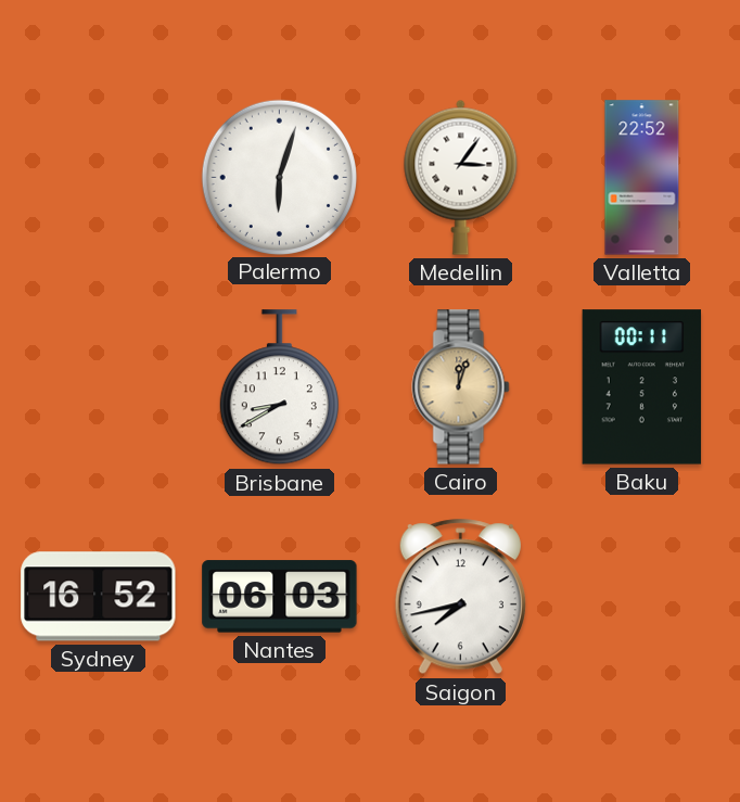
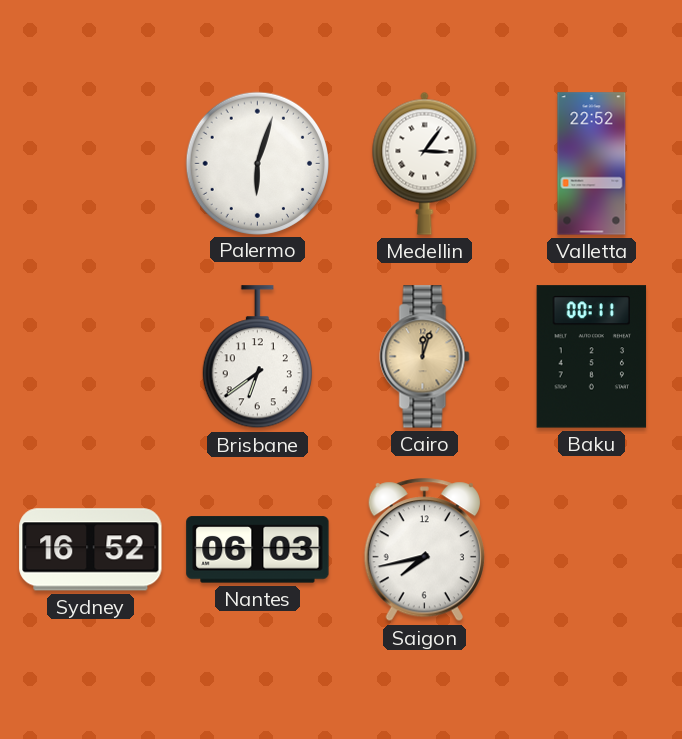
Brisbane: 8:40 -> 6:39 (257, 357)
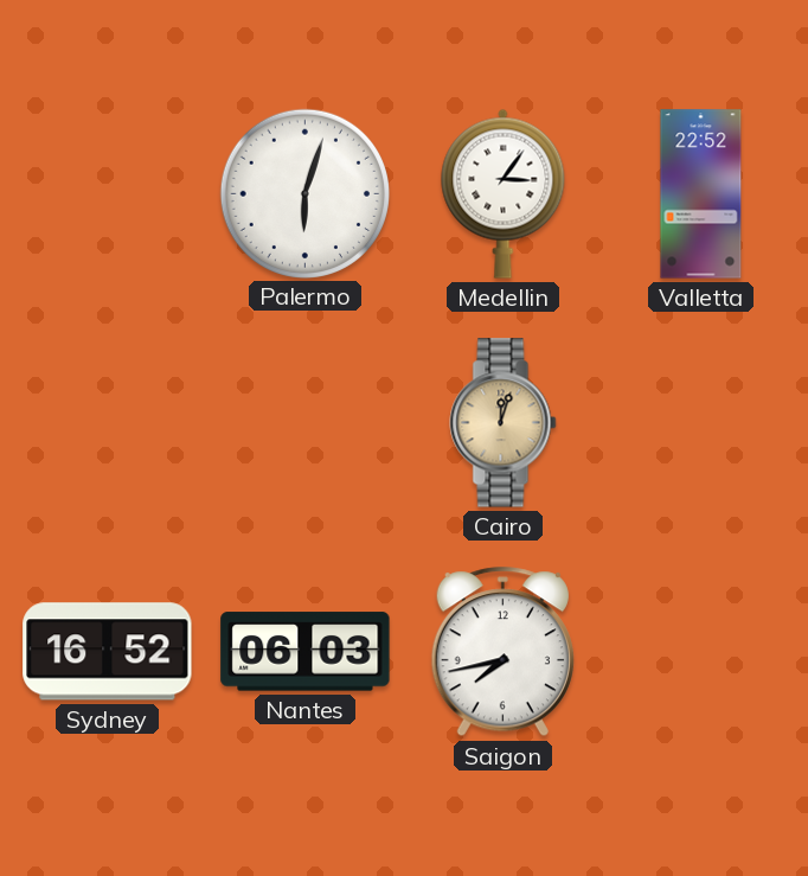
Brisbane: 6:39 -> none (257, 357)
Baku: 00:11 -> none (592, 357)
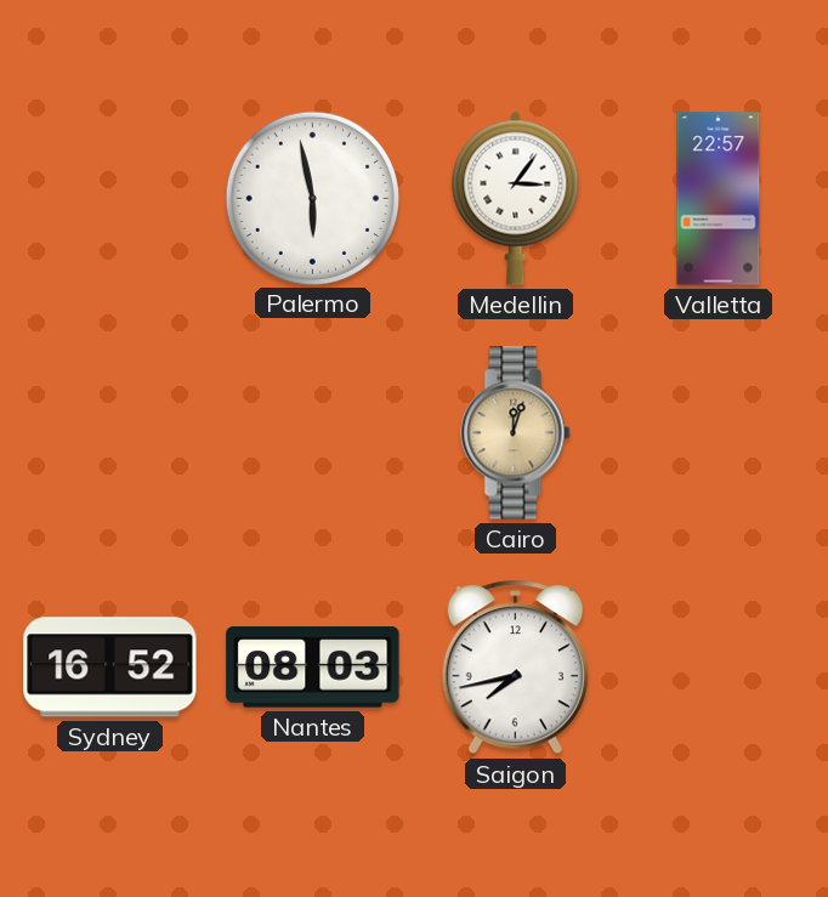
Palermo: 6:03 -> 5:58 (312, 198)
Valletta: 22:52 -> 22:57 (719, 199)
Nantes: 06:03 -> 08:03 (313, 668)
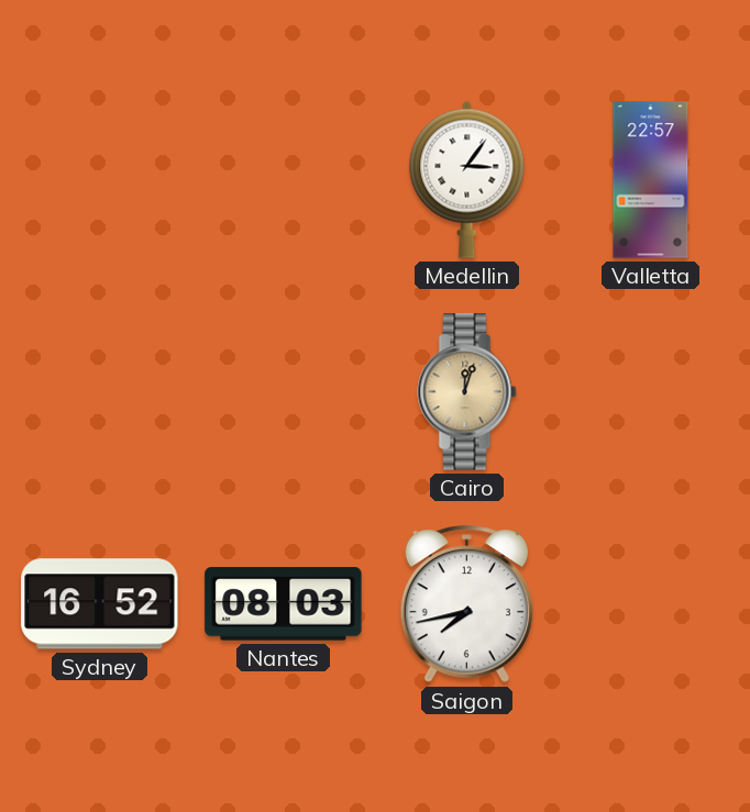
Palermo: 5:58 -> none (312, 198)
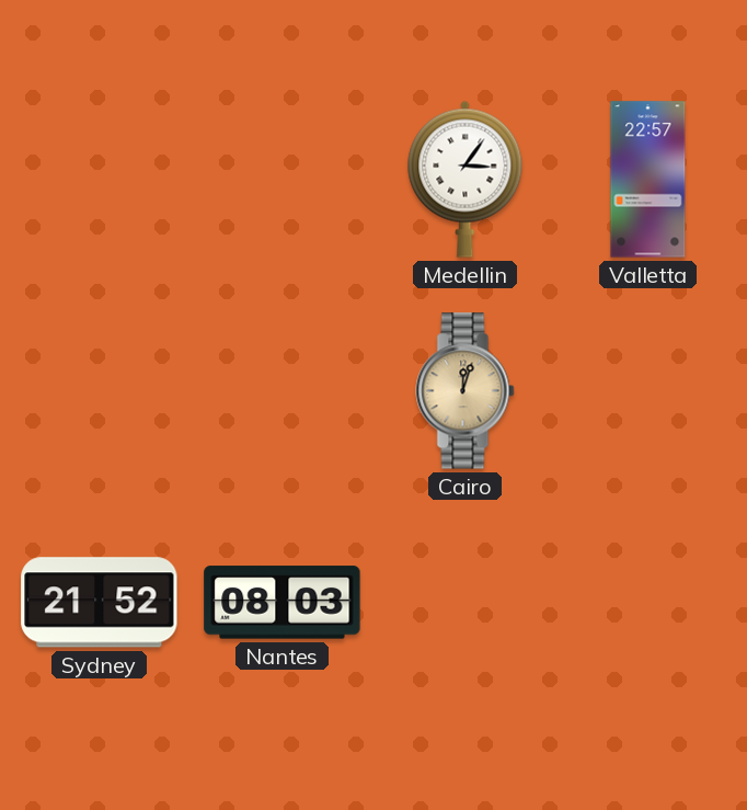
Sydney: 16:52 -> 21:52 (100, 603)
Saigon: 7:43 -> none (466, 604)
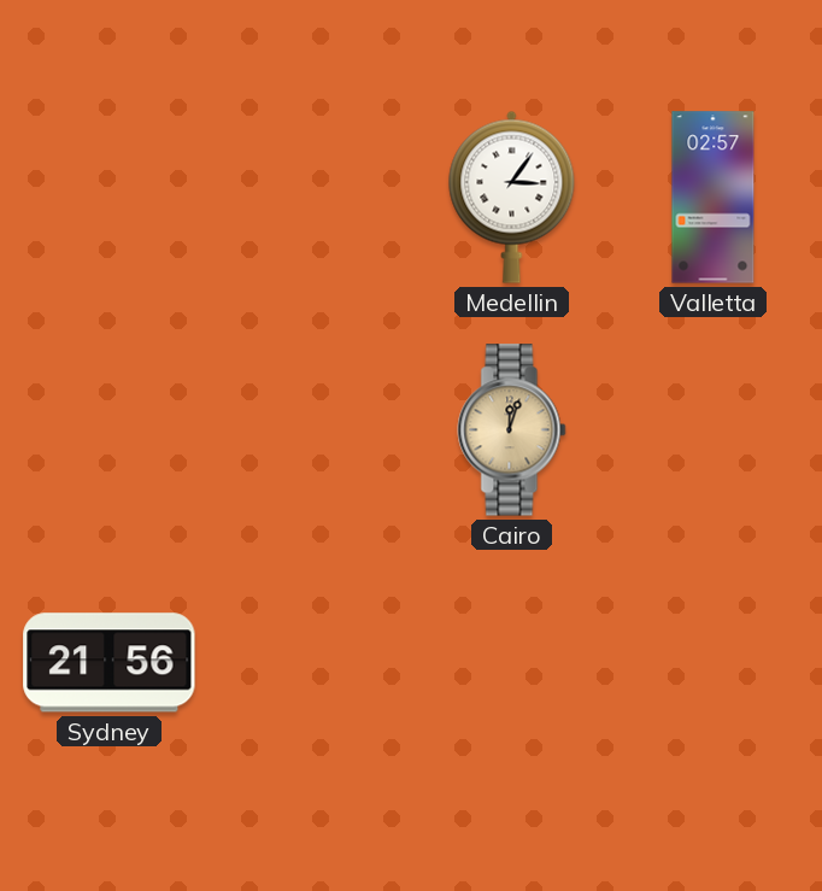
Valletta: 22:57 -> 02:57 (714, 198)
Sydney: 21:52 -> 21:56 (110, 663)
Nantes: 08:03 -> none (283, 603)
